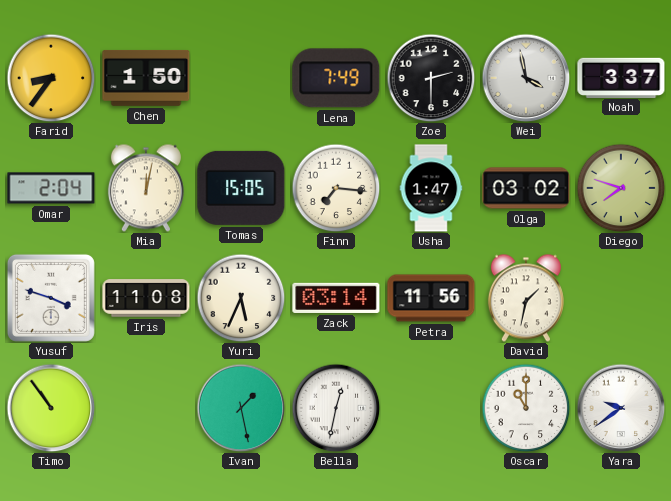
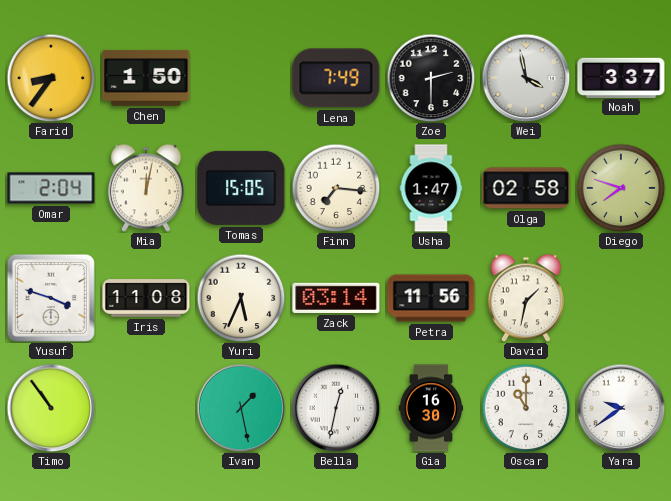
Olga: 03:02 -> 02:58 (526, 188)
Gia: none -> 16:30 (431, 408)
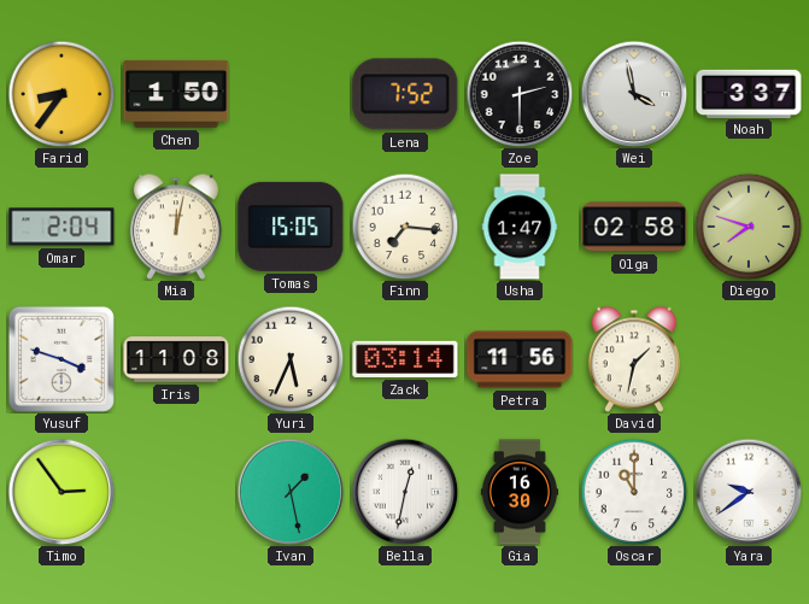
Lena: 7:49 -> 7:52 (405, 94)
Timo: 10:54 -> 2:54 (61, 492)
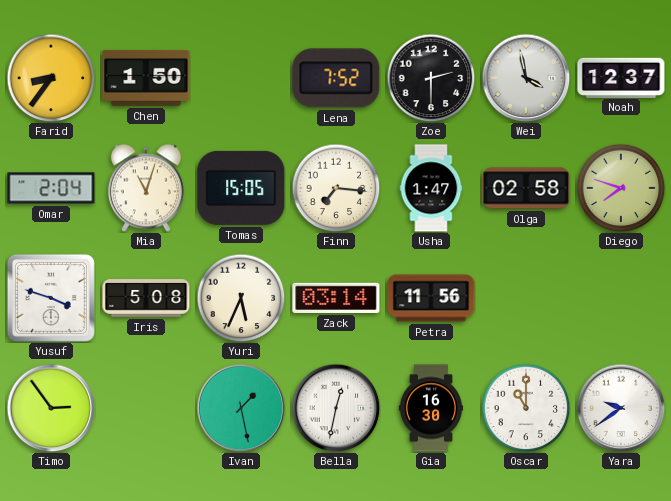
Noah: 3:37 -> 12:37 (621, 77)
Mia: 12:02 -> 11:03 (146, 188)
Iris: 11:08 -> 5:08 (146, 298)
David: 1:32 -> none (634, 359)
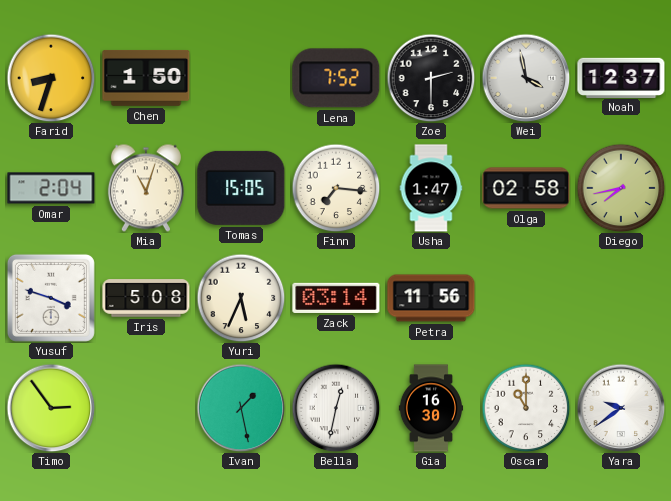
Farid: 8:36 -> 8:33 (51, 78)
Diego: 7:48 -> 7:43 (621, 188)
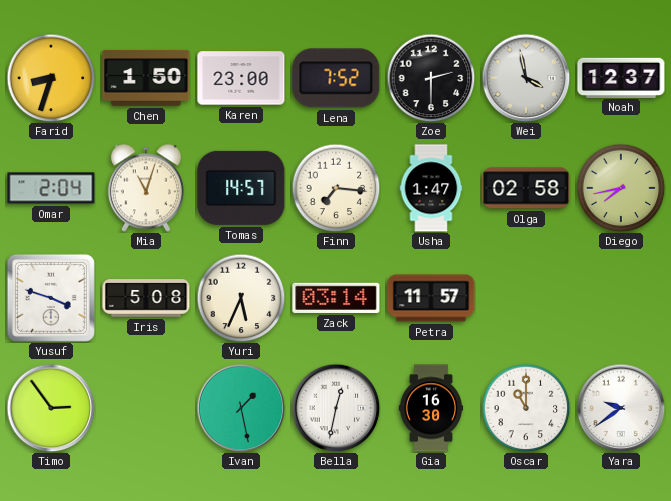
Karen: none -> 23:00 (241, 78)
Tomas: 15:05 -> 14:57 (241, 188)
Petra: 11:56 -> 11:57 (431, 298)
